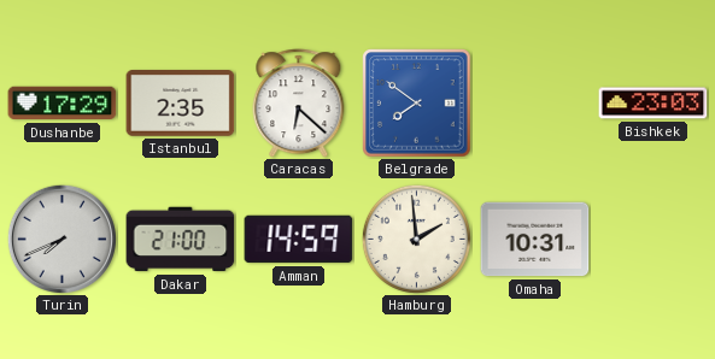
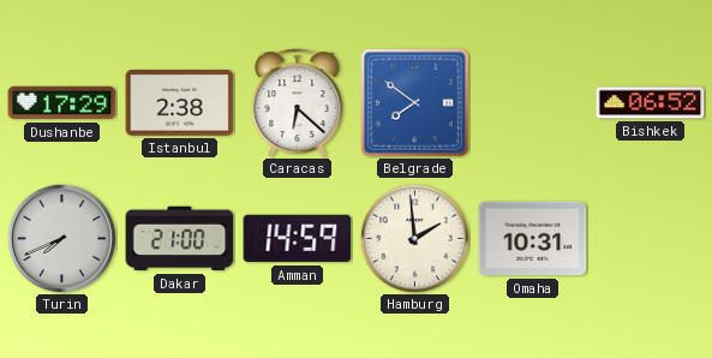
Istanbul: 2:35 -> 2:38 (180, 103)
Bishkek: 23:03 -> 06:52 (651, 103)
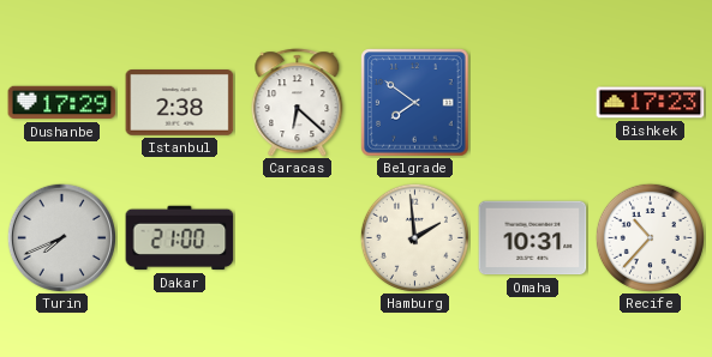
Bishkek: 06:52 -> 17:23 (651, 103)
Amman: 14:59 -> none (298, 239)
Recife: none -> 10:37 (650, 237)
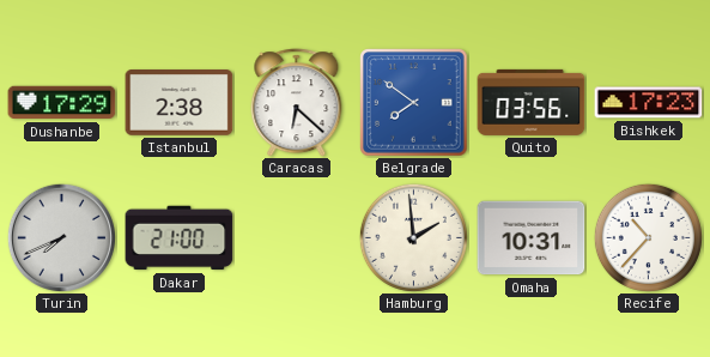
Quito: none -> 03:56 (532, 102)
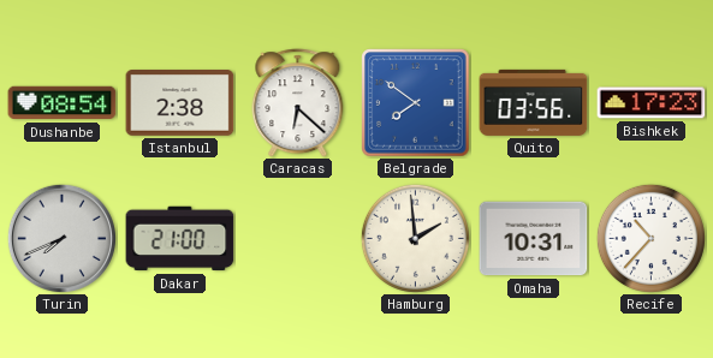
Dushanbe: 17:29 -> 08:54 (63, 103)
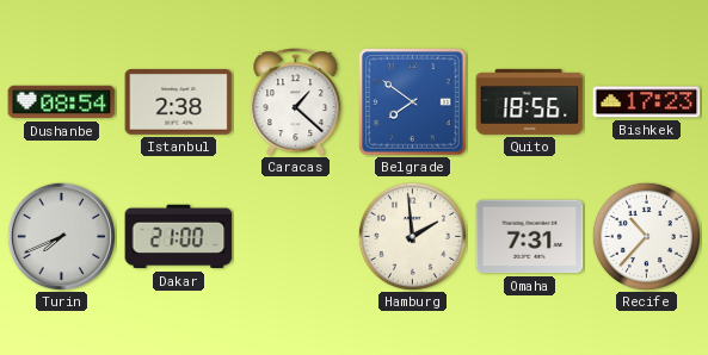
Caracas: 6:22 -> 1:22 (296, 102)
Quito: 03:56 -> 18:56 (530, 101)
Omaha: 10:31 -> 7:31 (530, 237)
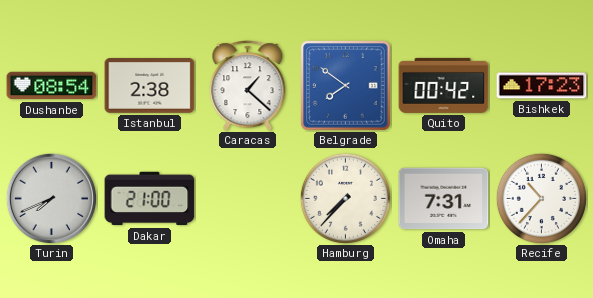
Quito: 18:56 -> 00:42 (444, 85)
Hamburg: 1:59 -> 7:37 (345, 198)
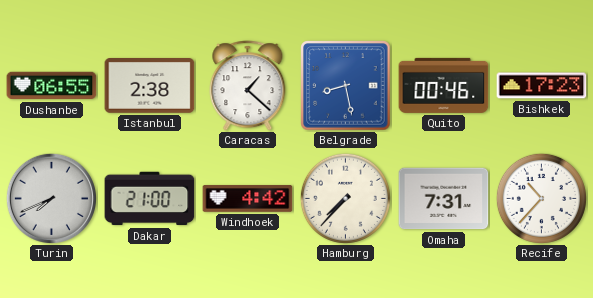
Dushanbe: 08:54 -> 06:55 (52, 86)
Belgrade: 7:51 -> 8:28 (346, 86)
Quito: 00:42 -> 00:46 (444, 85)
Windhoek: none -> 4:42 (248, 199)
